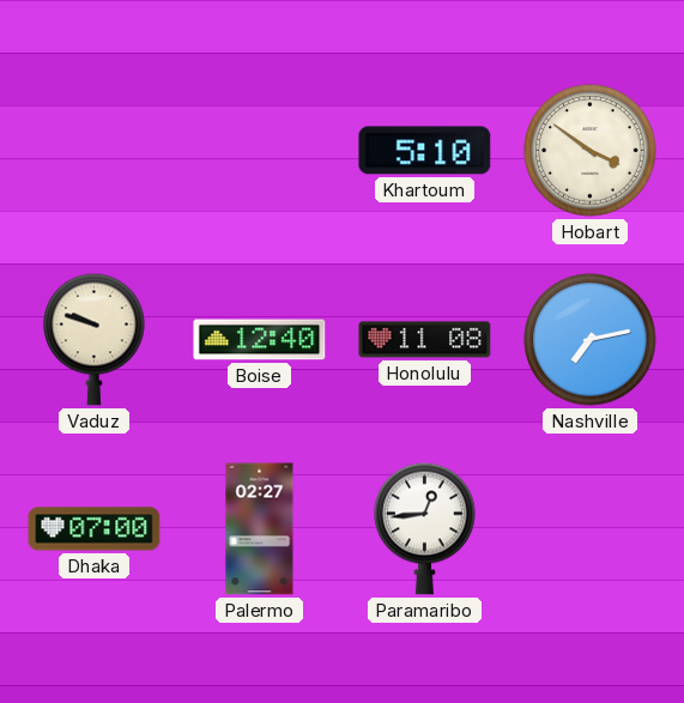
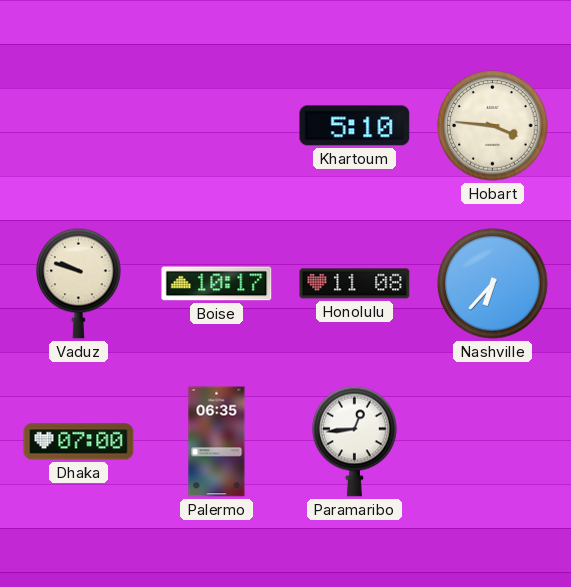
Hobart: 3:51 -> 3:46 (493, 126)
Boise: 12:40 -> 10:17 (217, 284)
Nashville: 7:13 -> 6:37 (493, 284)
Palermo: 02:27 -> 06:35 (217, 442)
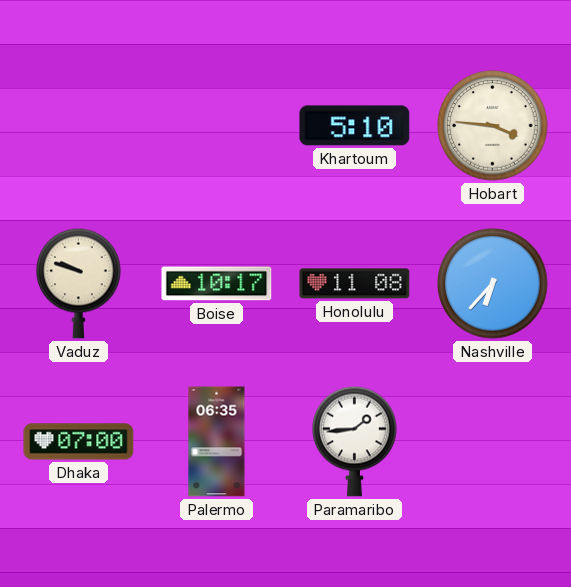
Paramaribo: 12:44 -> 1:44 (355, 441)
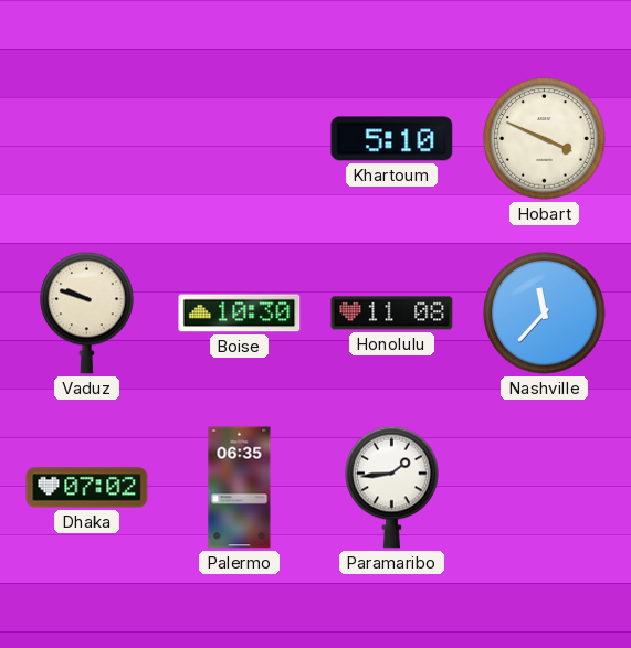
Hobart: 3:46 -> 3:49 (545, 139)
Boise: 10:17 -> 10:30 (240, 314)
Nashville: 6:37 -> 11:37 (545, 314)
Dhaka: 07:00 -> 07:02 (87, 488)
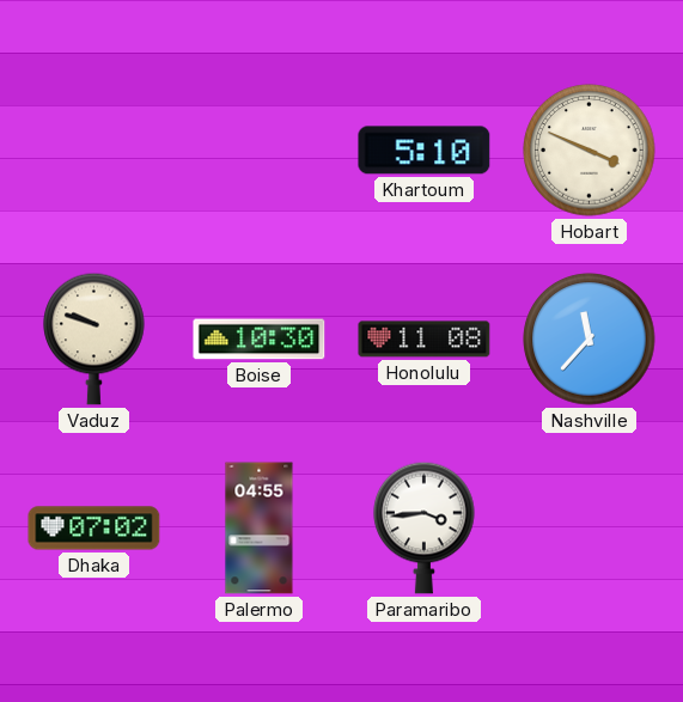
Palermo: 06:35 -> 04:55 (260, 529)
Paramaribo: 1:44 -> 3:44 (425, 527)
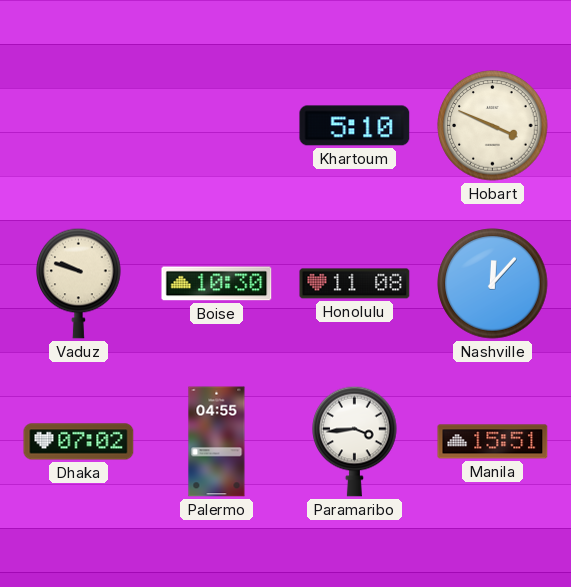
Nashville: 11:37 -> 12:07 (493, 284)
Manila: none -> 15:51 (493, 442)
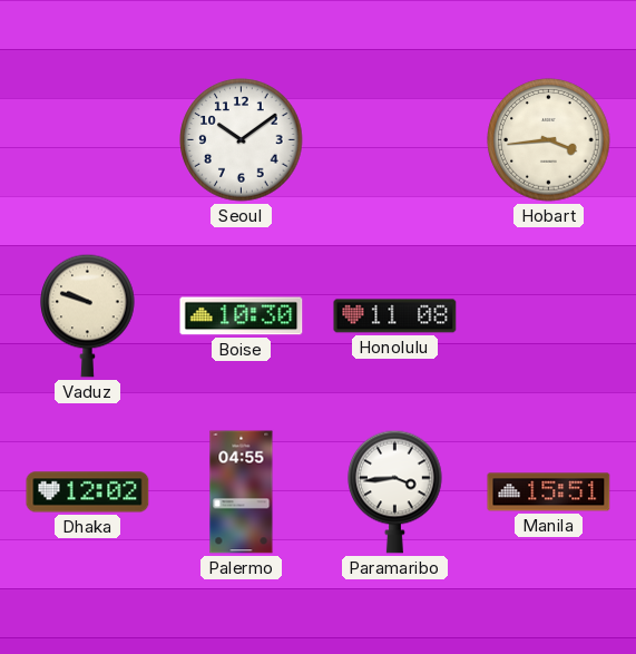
Seoul: none -> 10:09 (242, 140)
Khartoum: 5:10 -> none (355, 126)
Hobart: 3:49 -> 3:44 (549, 140)
Nashville: 12:07 -> none (493, 284)
Dhaka: 07:02 -> 12:02 (88, 492)
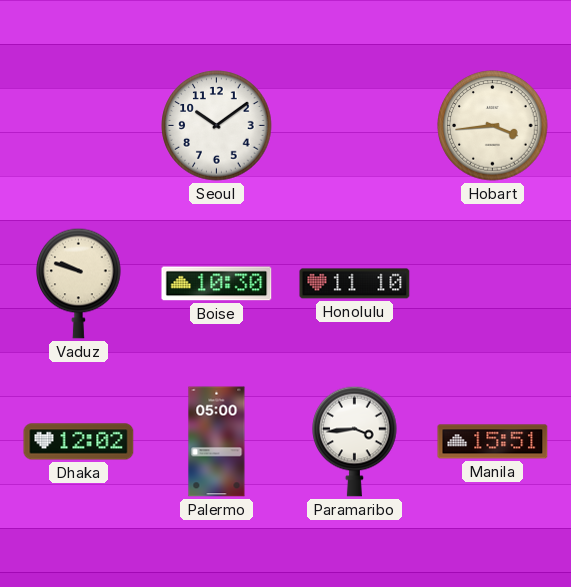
Honolulu: 11:08 -> 11:10 (355, 284)
Palermo: 04:55 -> 05:00 (217, 442)
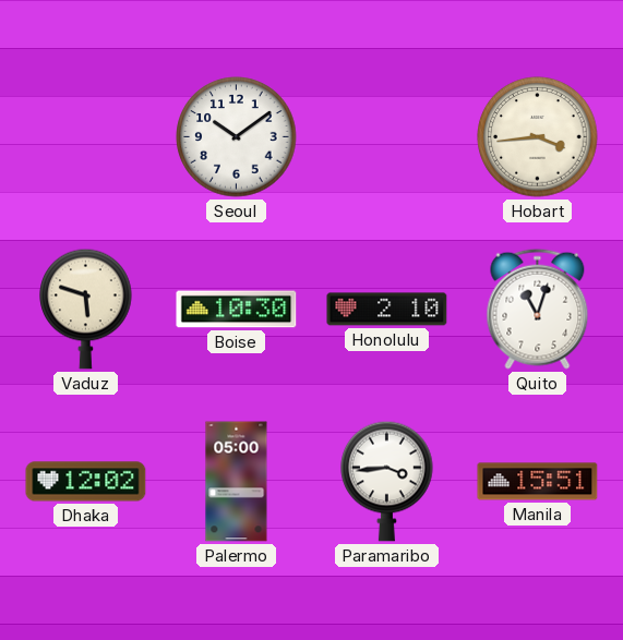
Vaduz: 9:48 -> 5:48 (86, 309)
Honolulu: 11:10 -> 2:10 (387, 310)
Quito: none -> 11:03 (538, 309)
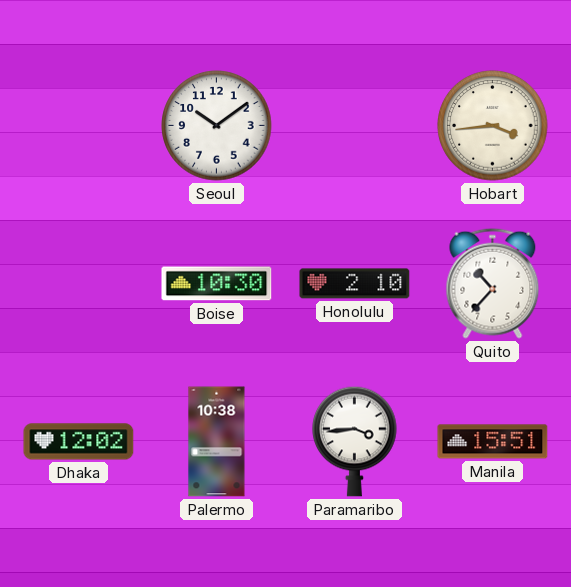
Vaduz: 5:48 -> none (86, 309)
Quito: 11:03 -> 10:37 (493, 283)
Palermo: 05:00 -> 10:38 (217, 442)
